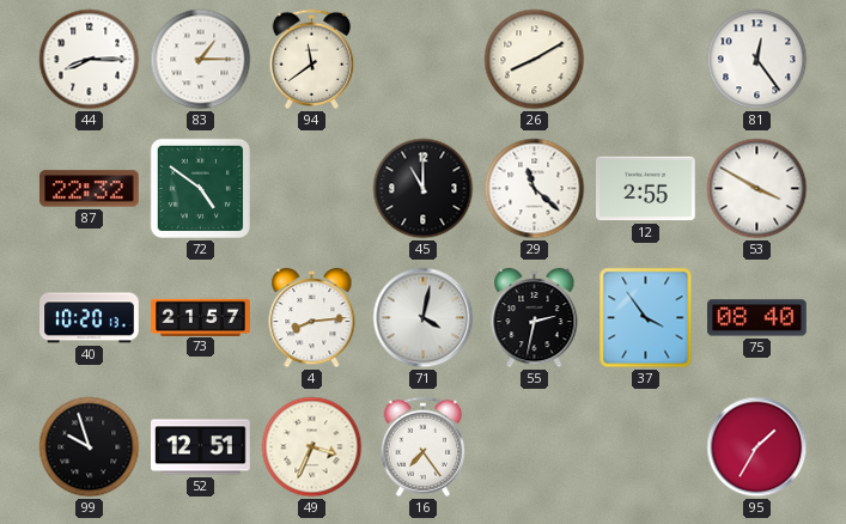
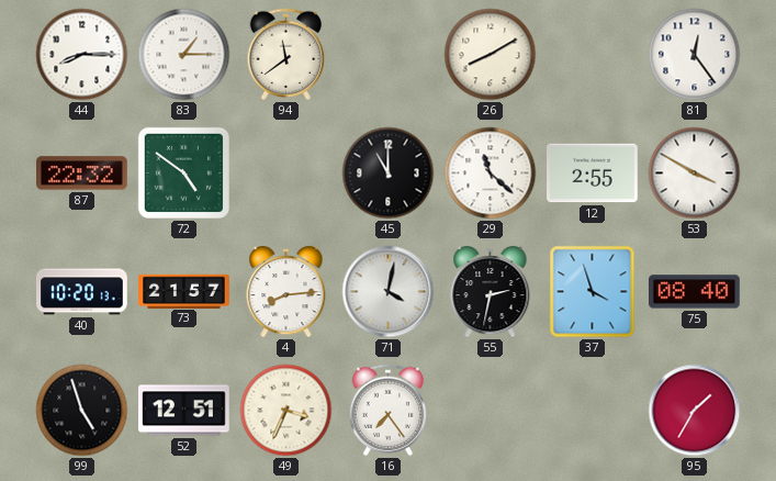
37: 3:54 -> 3:57 (593, 292)
99: 9:57 -> 4:57 (82, 411)
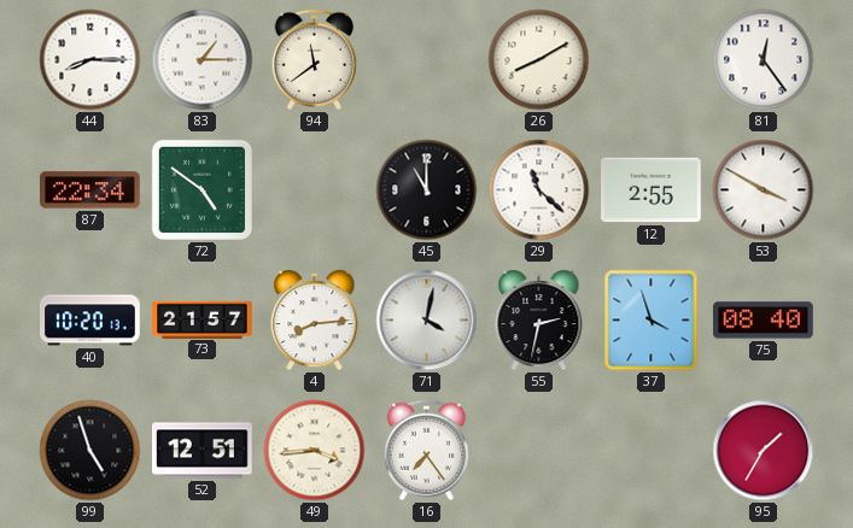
87: 22:32 -> 22:34 (90, 190)
49: 3:34 -> 3:44 (315, 451)
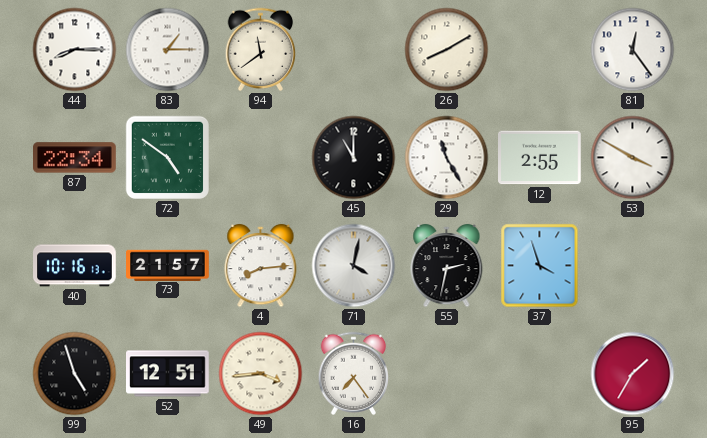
29: 11:22 -> 11:25 (447, 158)
40: 10:20 -> 10:16 (75, 266)
75: 08:40 -> none (764, 321)
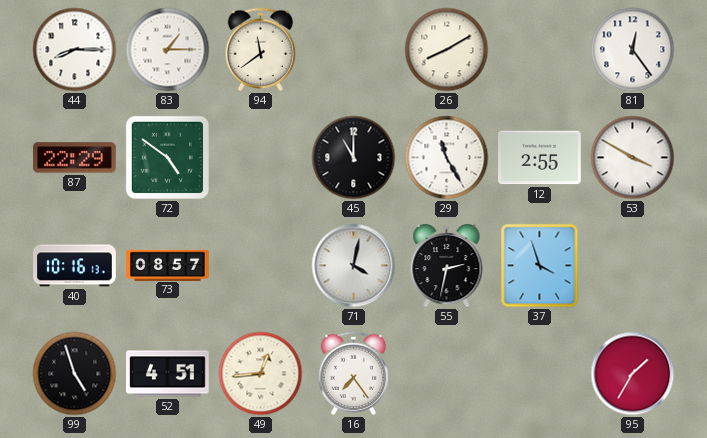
87: 22:34 -> 22:29 (75, 158)
73: 21:57 -> 08:57 (168, 265)
4: 8:14 -> none (261, 266)
52: 12:51 -> 4:51 (168, 374)
49: 3:44 -> 12:44 (261, 374)
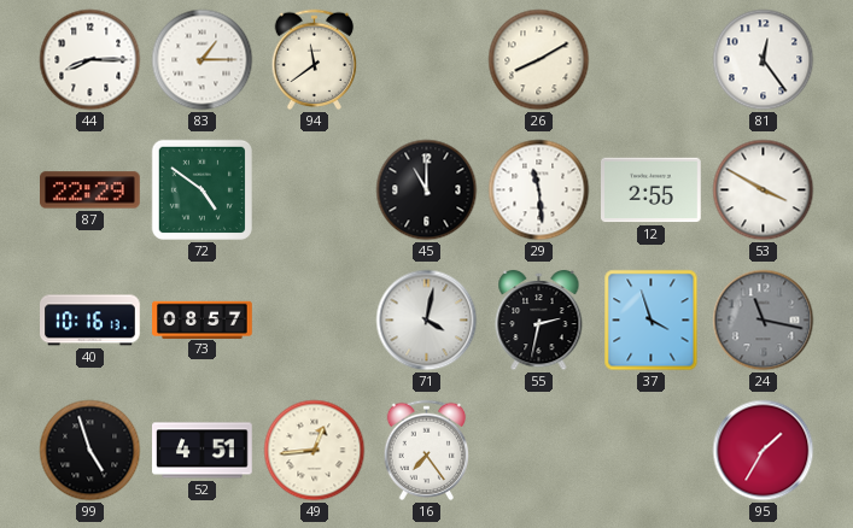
29: 11:25 -> 11:29 (539, 190)
24: none -> 11:17 (764, 321)
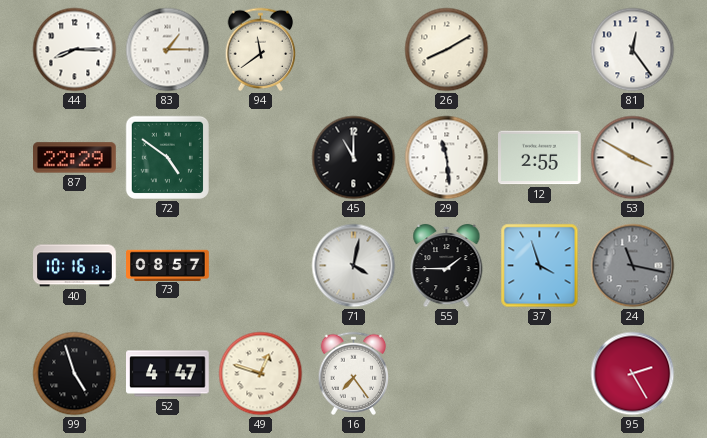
55: 2:32 -> 1:45 (447, 266)
52: 4:51 -> 4:47 (168, 374)
49: 12:44 -> 12:48 (261, 374)
95: 1:35 -> 2:25 (633, 374)
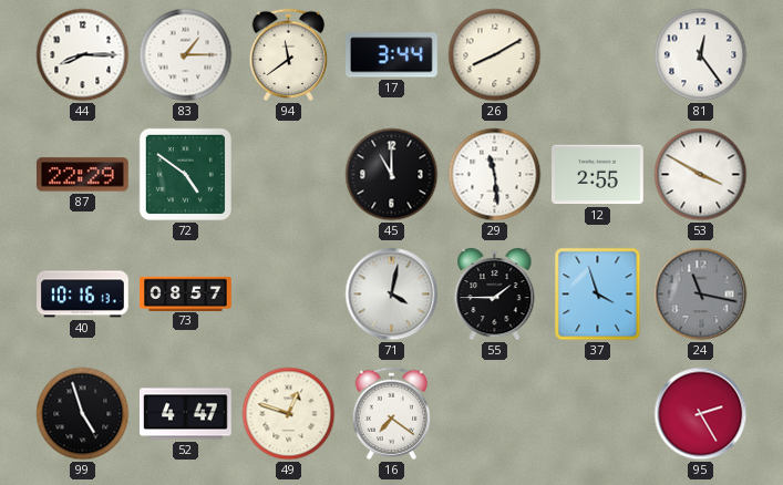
17: none -> 3:44 (392, 55)
16: 7:24 -> 7:21 (392, 414)
